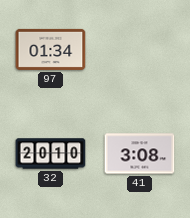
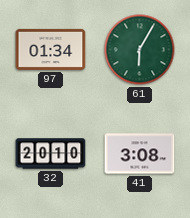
61: none -> 6:05 (140, 50)
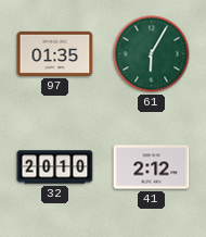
97: 01:34 -> 01:35 (55, 53)
41: 3:08 -> 2:12 (152, 167)
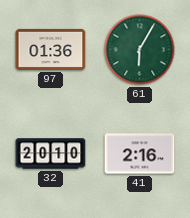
97: 01:35 -> 01:36 (51, 49)
41: 2:12 -> 2:16 (140, 154)
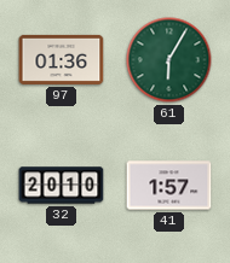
41: 2:16 -> 1:57 (169, 186)
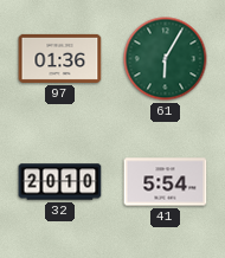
41: 1:57 -> 5:54 (166, 182)
